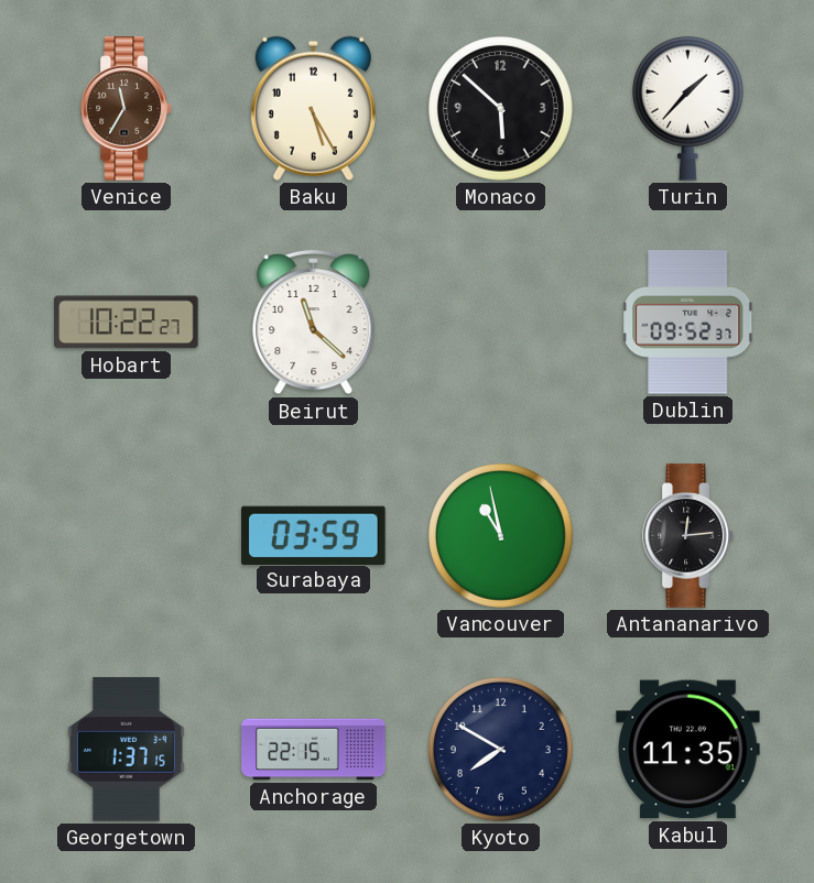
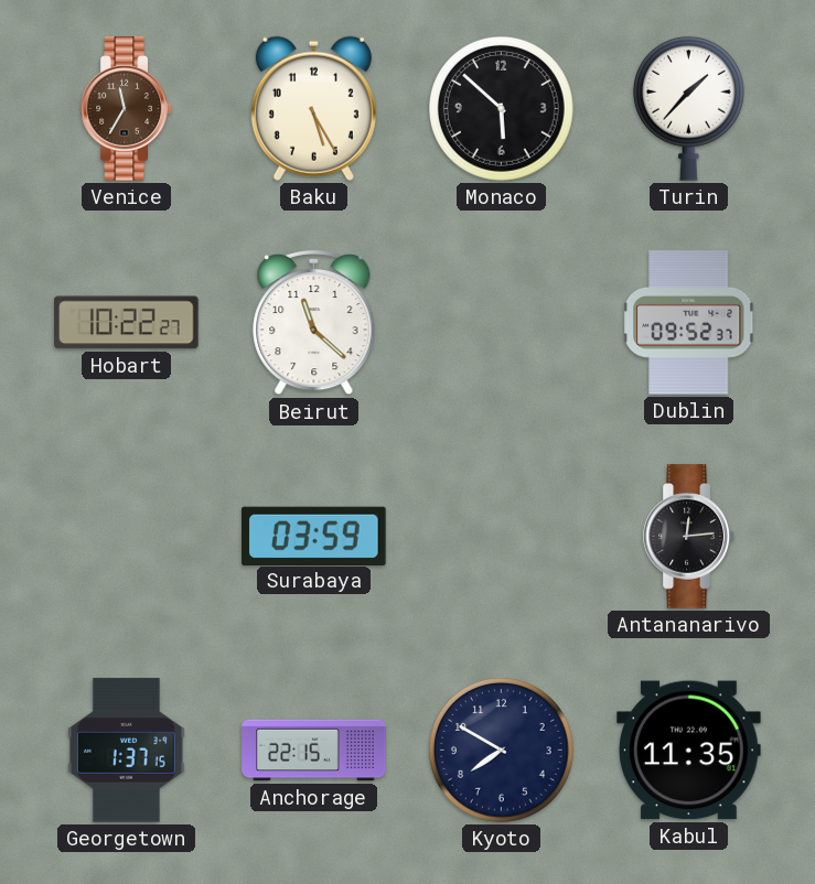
Vancouver: 10:58 -> none (501, 536)
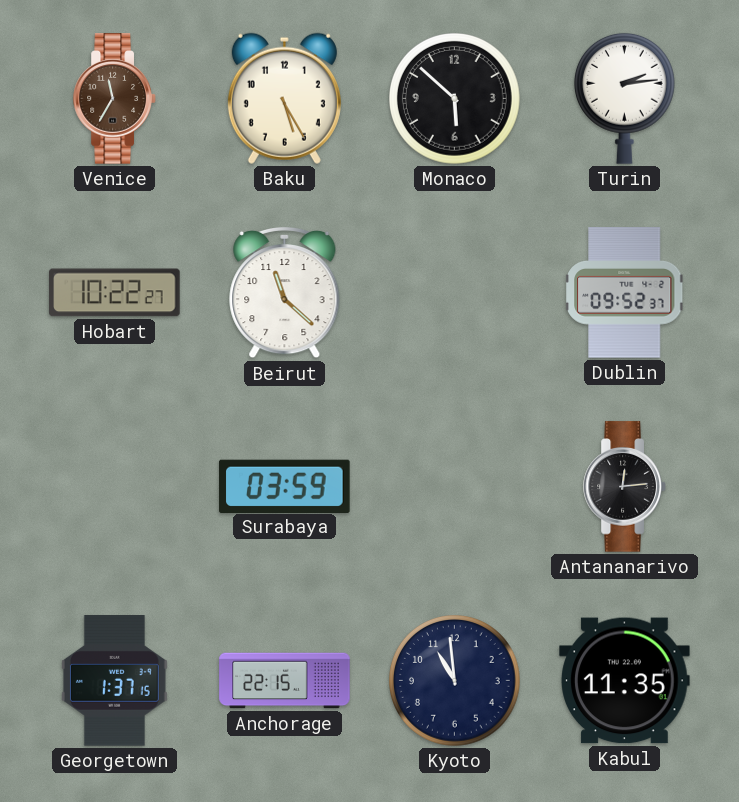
Turin: 1:37 -> 2:14 (624, 98)
Kyoto: 7:50 -> 10:59 (455, 681)
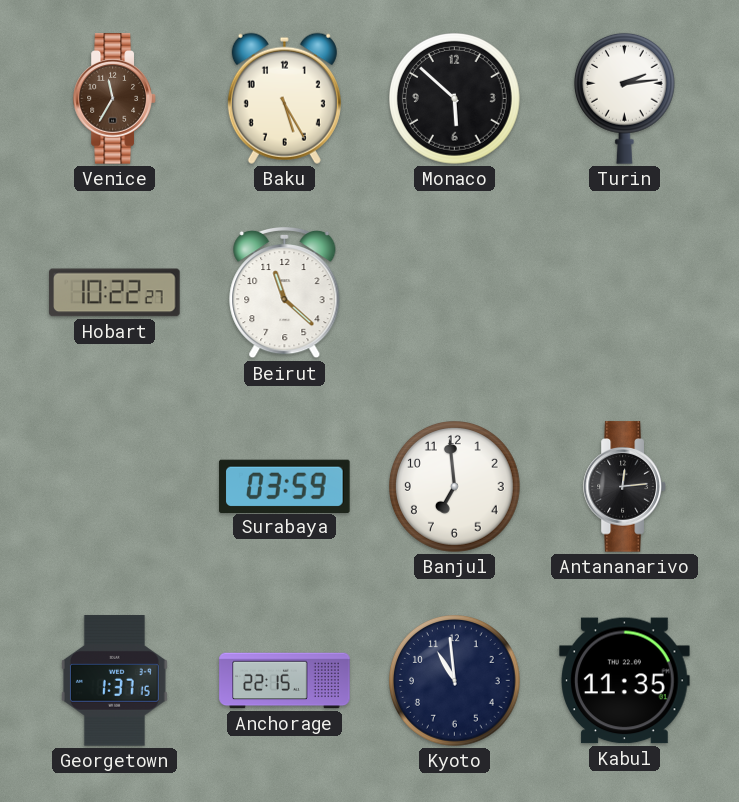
Dublin: 09:52 -> none (625, 293)
Banjul: none -> 6:59 (455, 487)
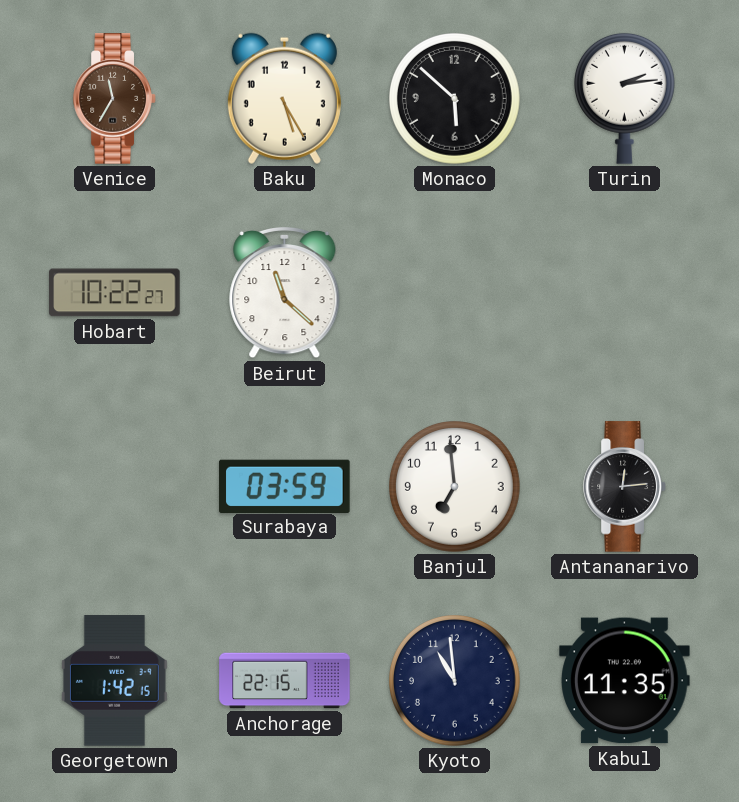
Georgetown: 1:37 -> 1:42 (114, 681)
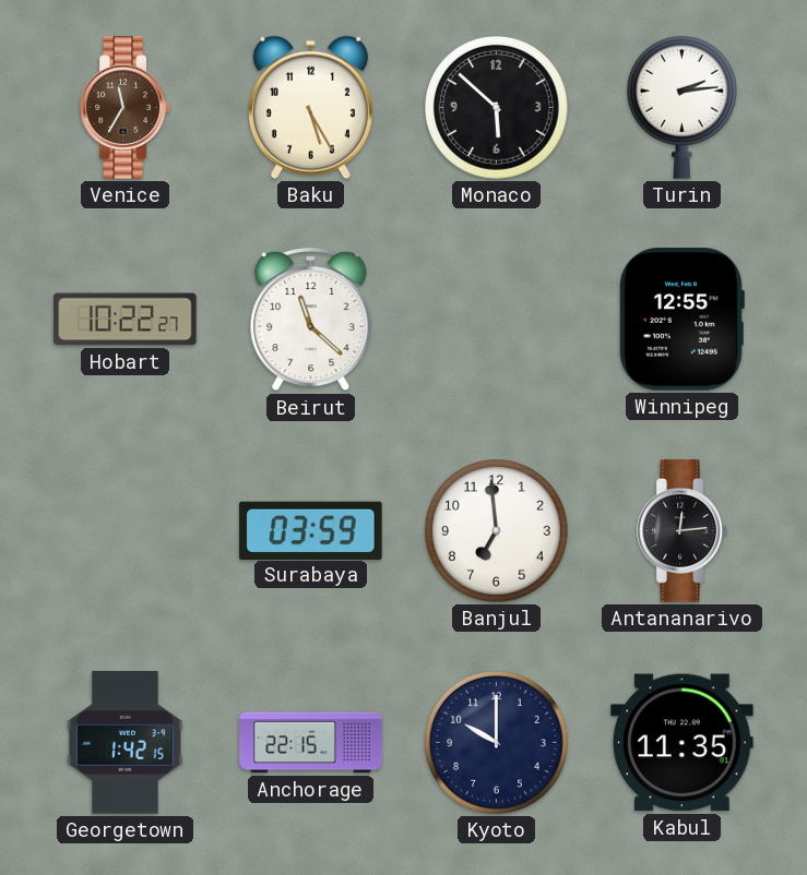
Winnipeg: none -> 12:55 (683, 320)
Kyoto: 10:59 -> 10:00 (497, 743)
